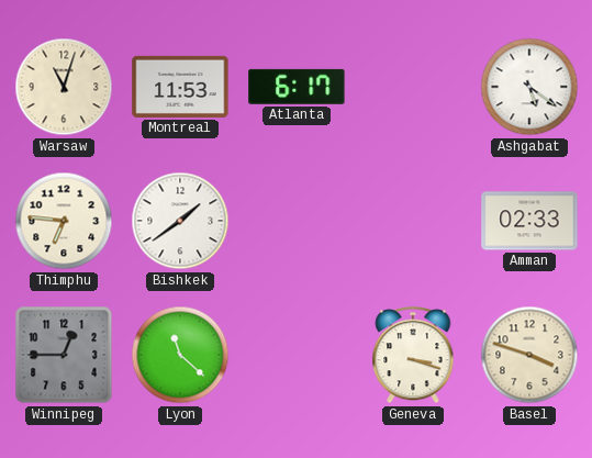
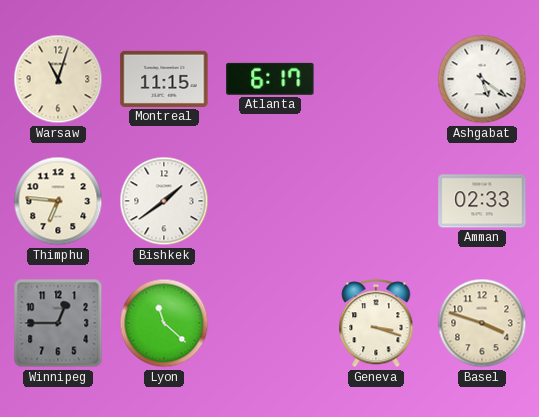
Montreal: 11:53 -> 11:15 (164, 79)
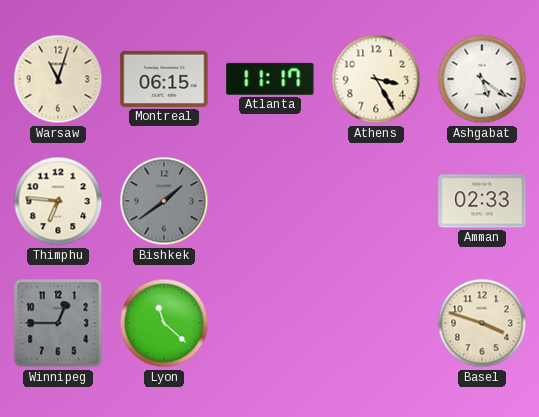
Montreal: 11:15 -> 06:15 (164, 79)
Atlanta: 6:17 -> 11:17 (270, 79)
Athens: none -> 3:25 (376, 79)
Bishkek dial: white -> grey (164, 201)
Geneva: 3:18 -> none (376, 324)
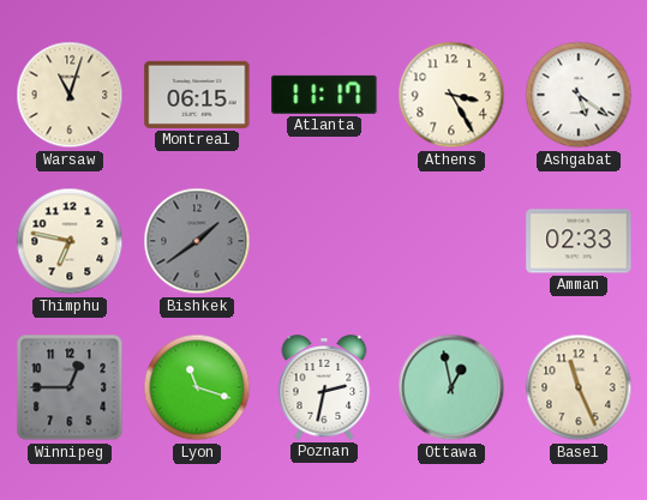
Thimphu: 6:46 -> 6:47 (70, 241)
Lyon: 11:22 -> 11:18 (197, 387)
Poznan: none -> 2:32 (324, 387)
Ottawa: none -> 12:58 (451, 387)
Basel: 3:48 -> 11:26 (579, 387)
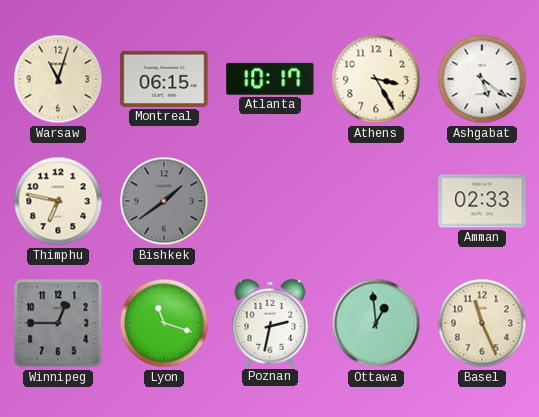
Atlanta: 11:17 -> 10:17 (270, 79)
Ottawa: 12:58 -> 12:59 (376, 323)
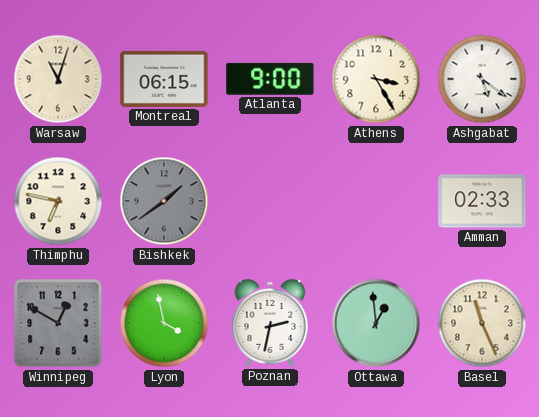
Atlanta: 10:17 -> 9:00 (270, 79)
Winnipeg: 12:45 -> 12:50 (58, 323)
Lyon: 11:18 -> 3:58 (164, 323)
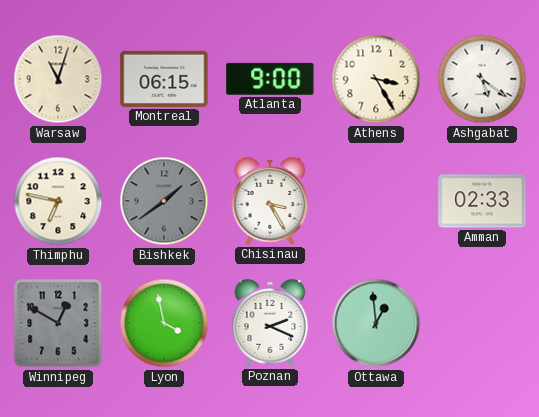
Chisinau: none -> 3:25 (270, 201)
Poznan: 2:32 -> 2:19 (270, 323)
Basel: 11:26 -> none (482, 323)
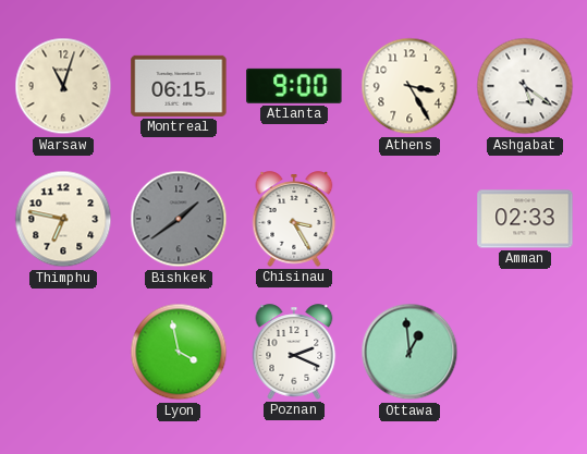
Winnipeg: 12:50 -> none (58, 323)
